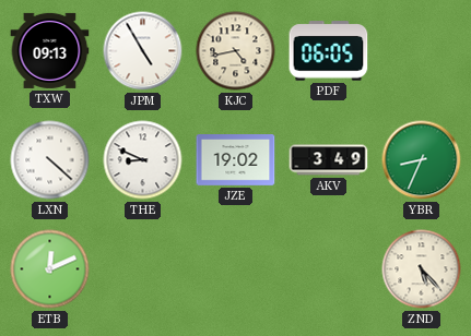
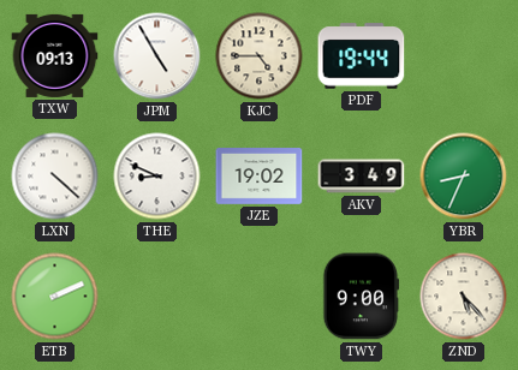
KJC: 4:43 -> 4:45 (260, 56)
PDF: 06:05 -> 19:44 (362, 56)
ETB: 12:11 -> 2:11 (55, 297)
TWY: none -> 9:00 (361, 297)
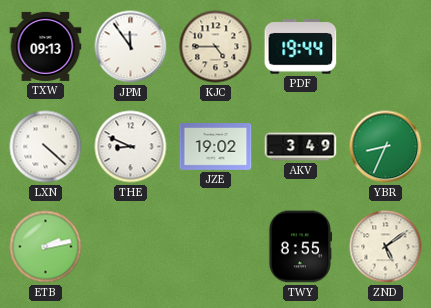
JPM: 4:55 -> 11:54 (131, 47)
ETB: 2:11 -> 2:13 (46, 247)
TWY: 9:00 -> 8:55 (300, 247)
ZND: 5:23 -> 5:09 (386, 247)
